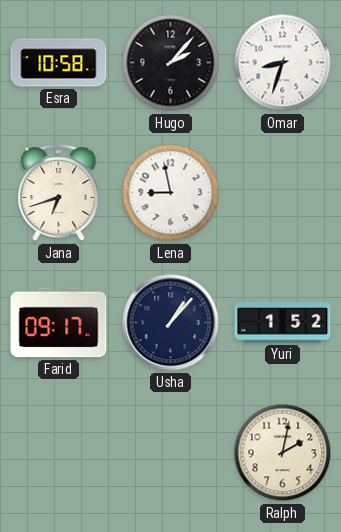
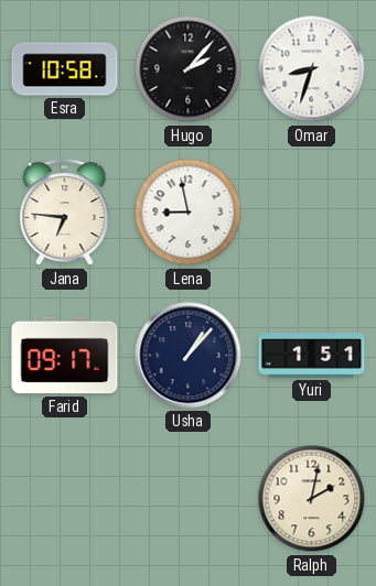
Jana: 6:42 -> 6:46 (65, 213)
Yuri: 1:52 -> 1:51 (312, 356)
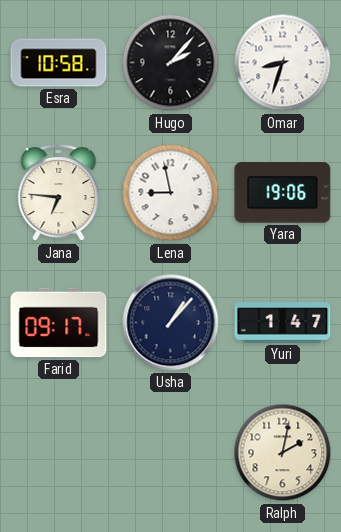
Yara: none -> 19:06 (283, 193)
Yuri: 1:51 -> 1:47 (283, 323)
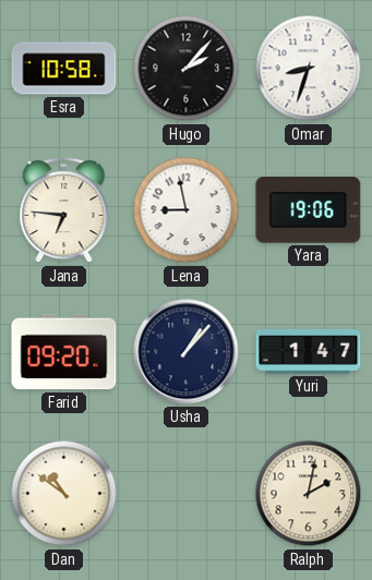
Farid: 09:17 -> 09:20 (64, 352)
Dan: none -> 10:51 (64, 494)
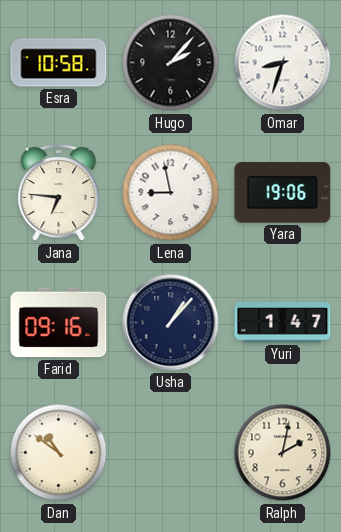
Farid: 09:20 -> 09:16 (59, 323)
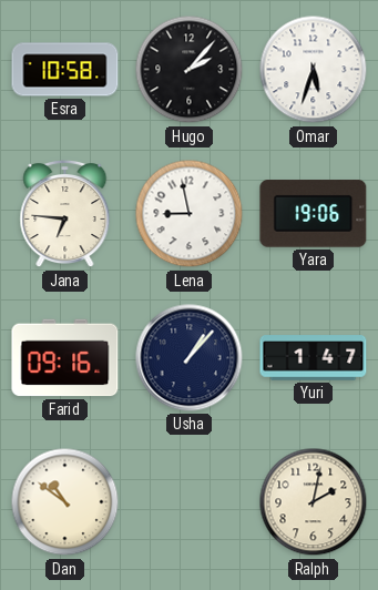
Omar: 8:33 -> 5:33 (314, 70)
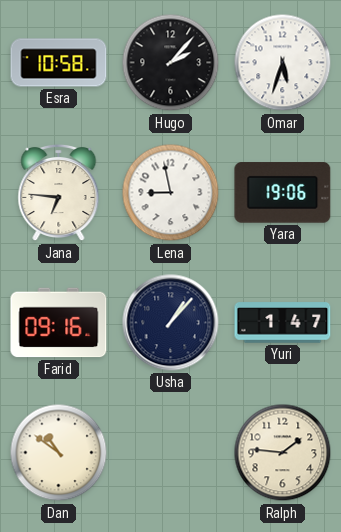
Ralph: 2:02 -> 1:46 (283, 453)
